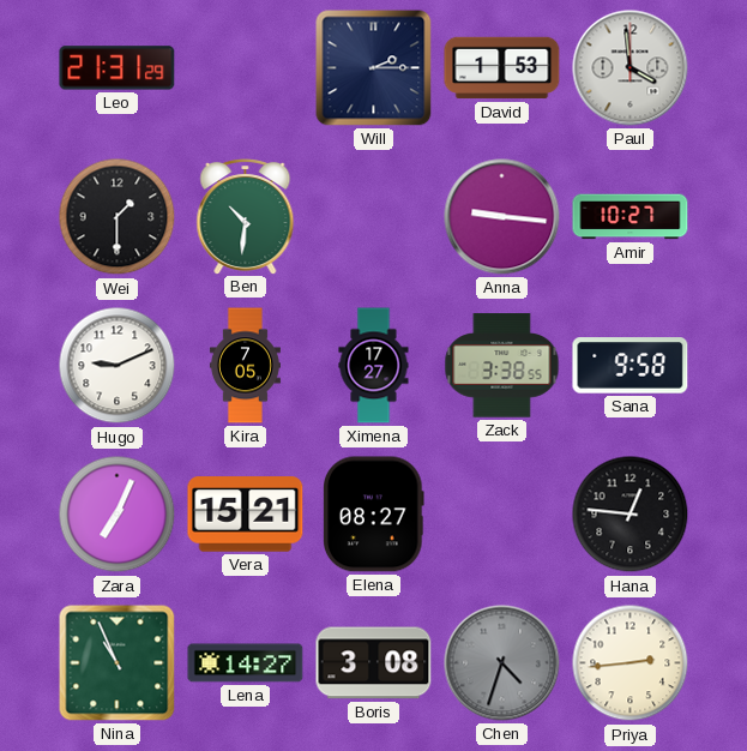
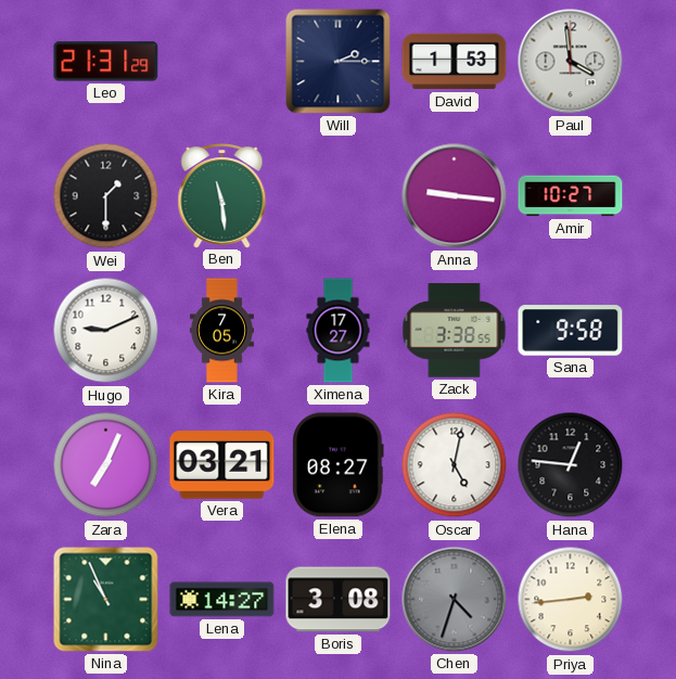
Ben: 10:31 -> 11:29 (222, 196)
Vera: 15:21 -> 03:21 (222, 465)
Oscar: none -> 5:02 (455, 465)
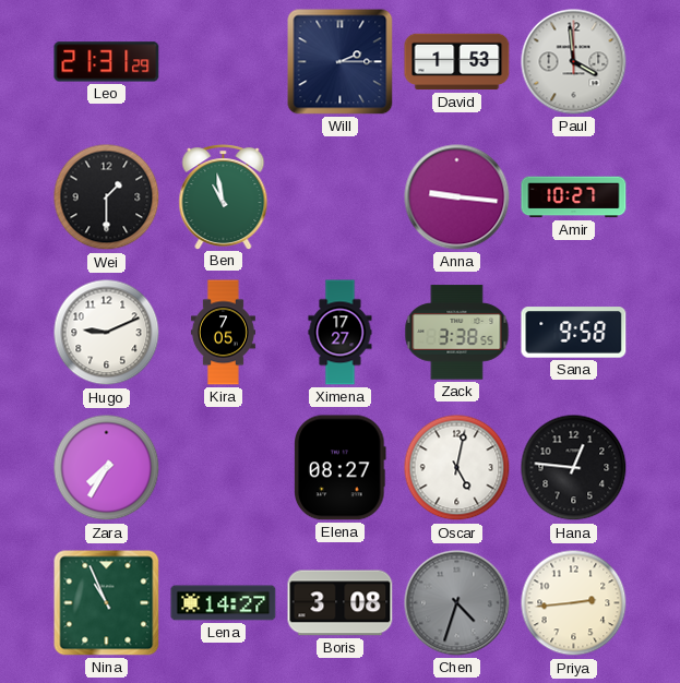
Ben: 11:29 -> 10:58 (224, 197)
Zara: 7:04 -> 7:35 (107, 468)
Vera: 03:21 -> none (222, 465)
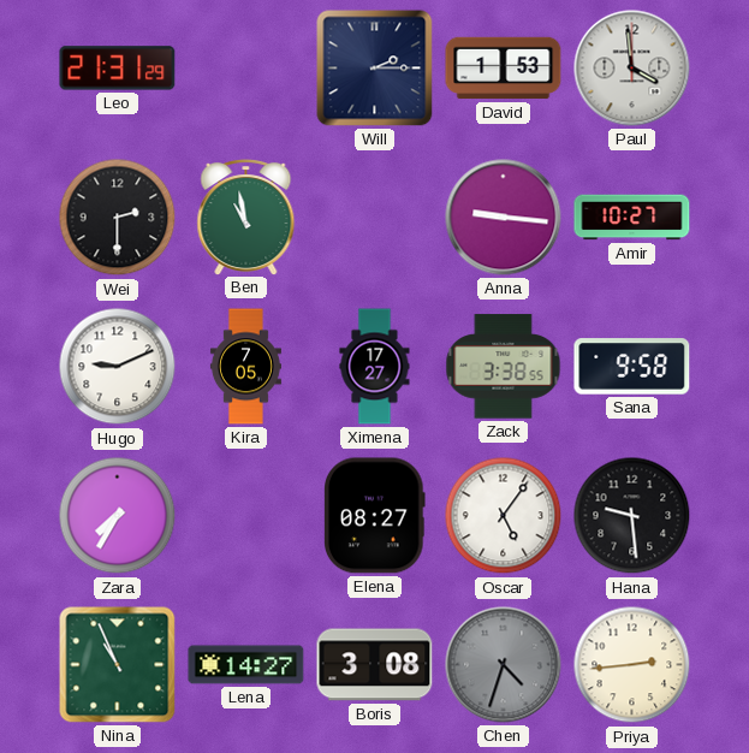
Wei: 1:30 -> 2:30 (118, 218)
Oscar: 5:02 -> 5:06 (504, 516)
Hana: 12:46 -> 9:29 (632, 516)
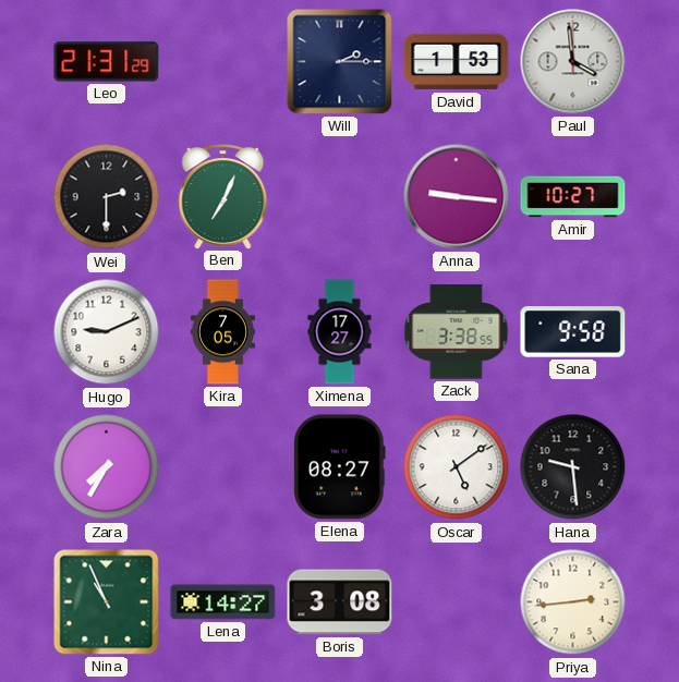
Ben: 10:58 -> 7:04 (223, 197)
Oscar: 5:06 -> 5:09 (457, 467)
Chen: 4:33 -> none (504, 665)
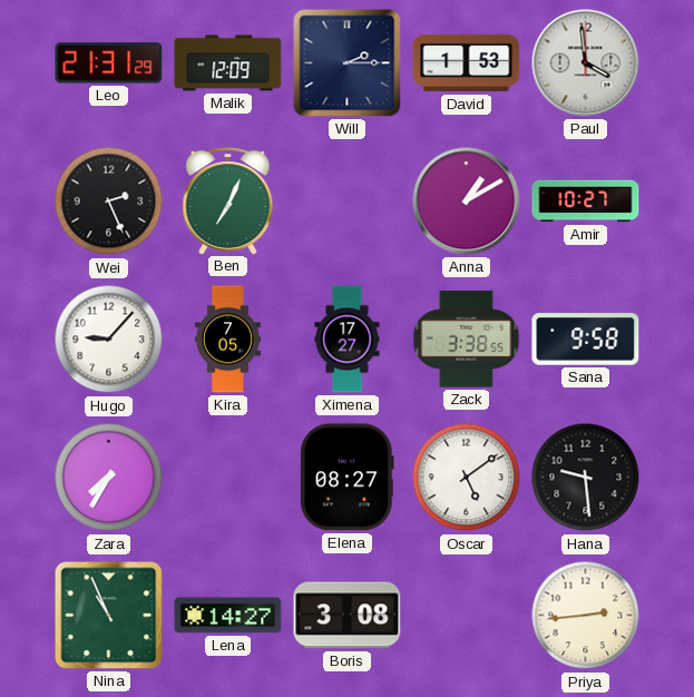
Malik: none -> 12:09 (228, 63)
Wei: 2:30 -> 2:26 (109, 202)
Anna: 9:16 -> 1:10 (467, 202)
Hugo: 9:11 -> 9:07 (109, 340)
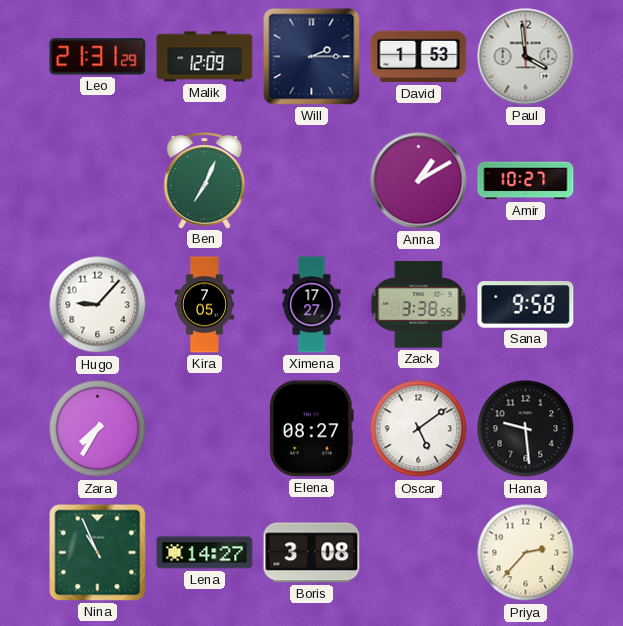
Wei: 2:26 -> none (109, 202)
Priya: 2:44 -> 2:37 (526, 553)
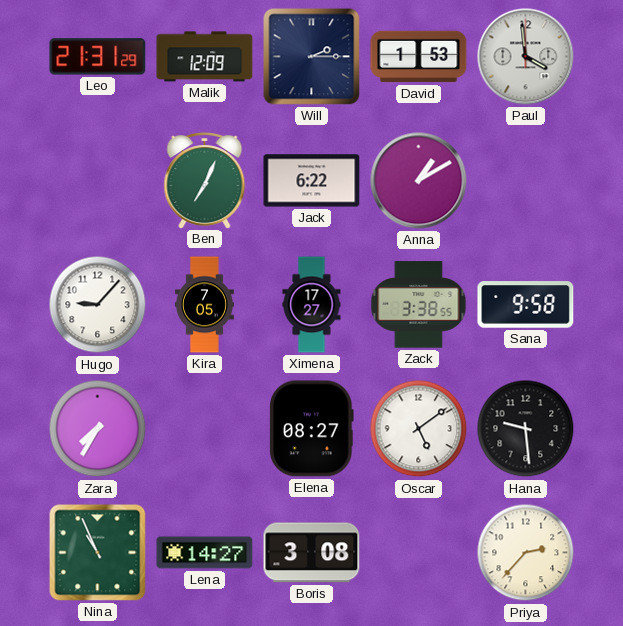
Jack: none -> 6:22 (312, 181)
Amir: 10:27 -> none (526, 181)
